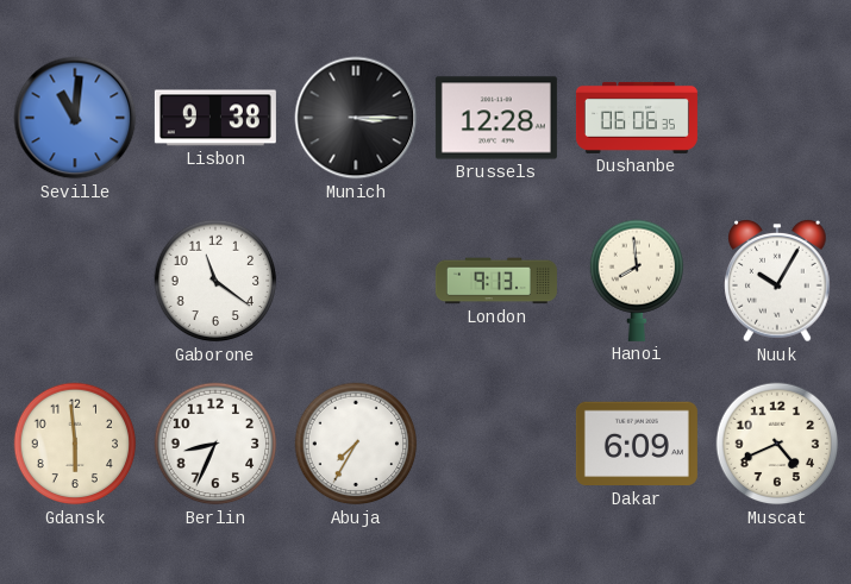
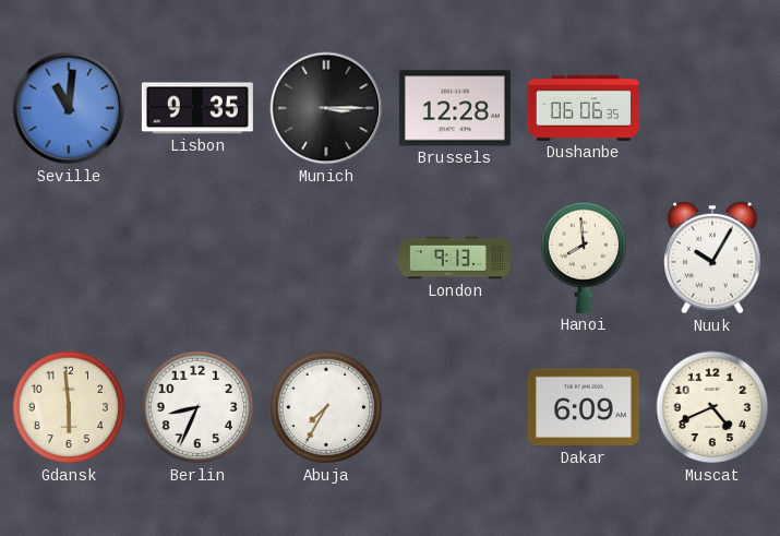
Lisbon: 9:38 -> 9:35 (197, 108)
Gaborone: 11:21 -> none (215, 281)
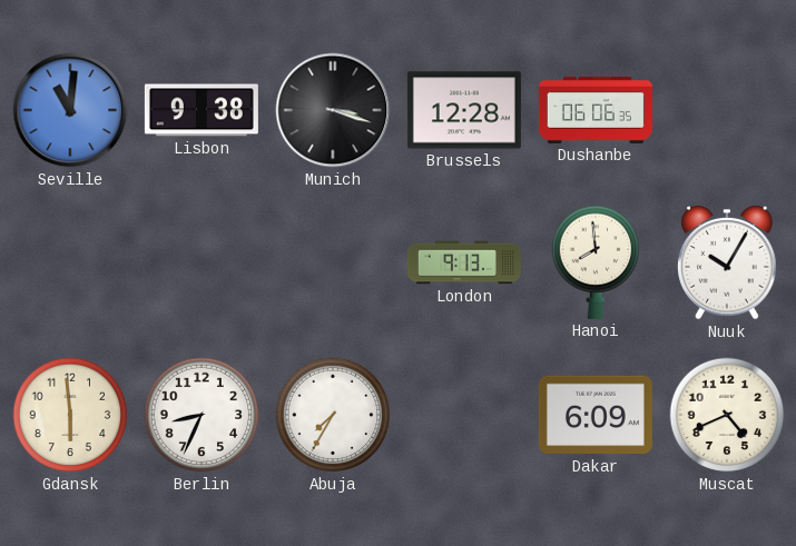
Lisbon: 9:35 -> 9:38 (202, 110)
Munich: 3:15 -> 3:18 (333, 110)
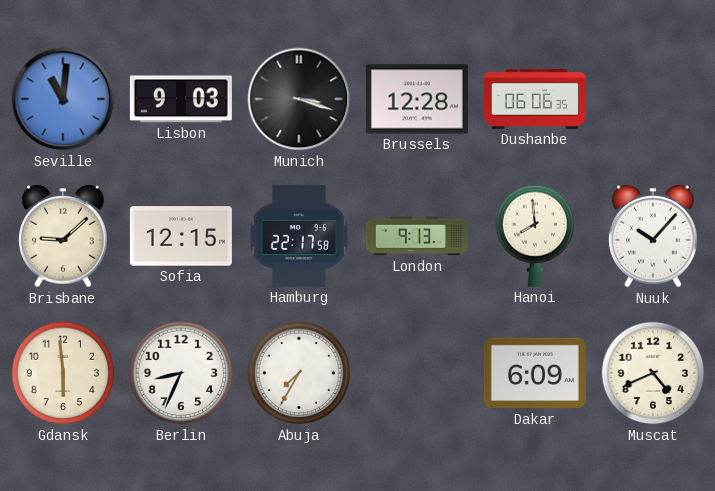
Lisbon: 9:38 -> 9:03 (181, 99)
Brisbane: none -> 9:08 (63, 237)
Sofia: none -> 12:15 (181, 236)
Hamburg: none -> 22:17 (299, 236)
Nuuk: 10:05 -> 10:07 (653, 237)
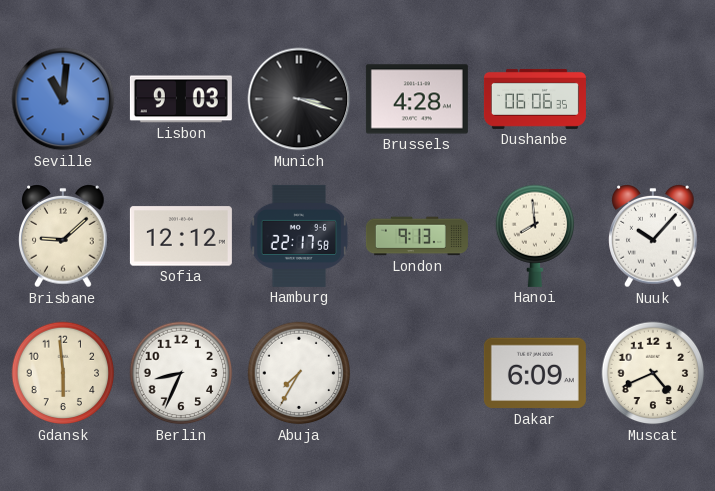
Brussels: 12:28 -> 4:28 (417, 99)
Sofia: 12:15 -> 12:12 (181, 236)
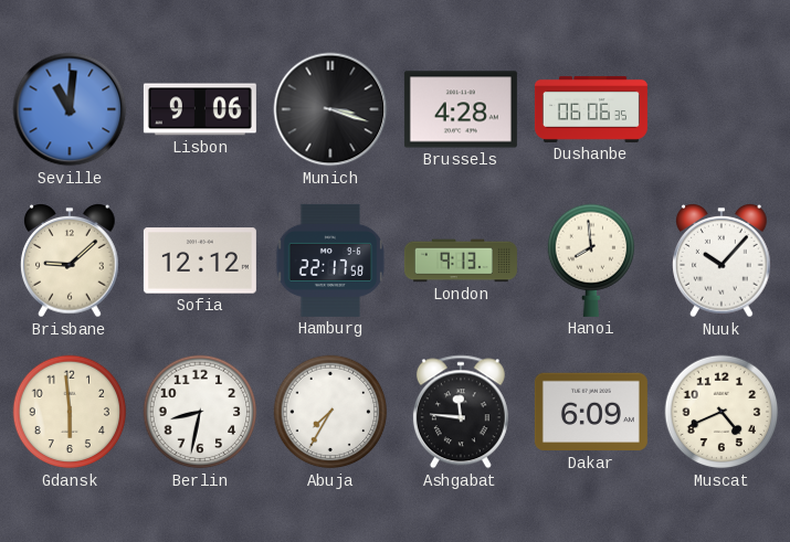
Lisbon: 9:03 -> 9:06 (200, 109)
Berlin: 8:34 -> 8:32 (200, 412)
Ashgabat: none -> 11:46 (461, 412)
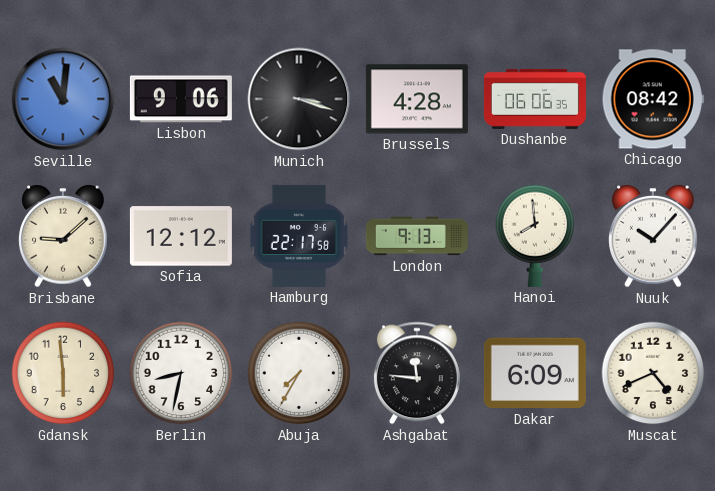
Chicago: none -> 08:42 (653, 99)
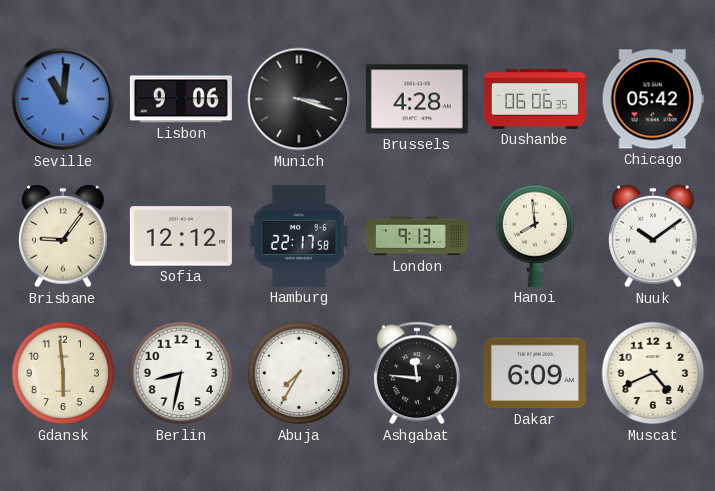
Chicago: 08:42 -> 05:42 (653, 99)
Brisbane: 9:08 -> 9:06 (63, 237)
Nuuk: 10:07 -> 10:09 (653, 237)
